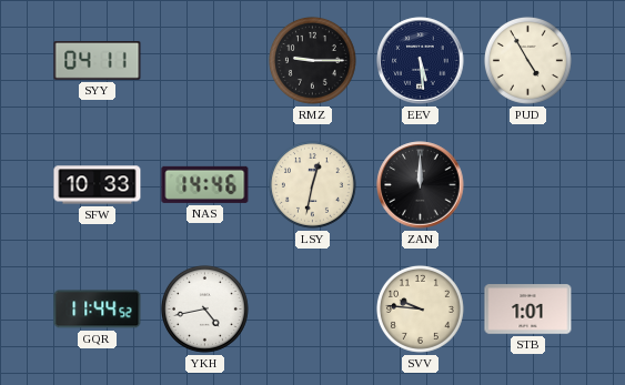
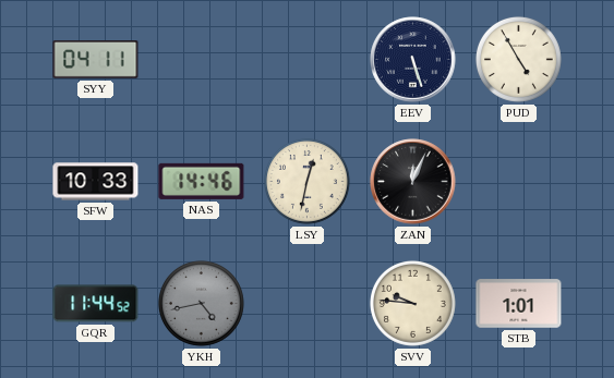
RMZ: 9:15 -> none (312, 60)
EEV: 5:29 -> 5:27 (413, 60)
ZAN: 12:00 -> 12:04 (413, 182)
YKH dial: white -> grey (201, 303)
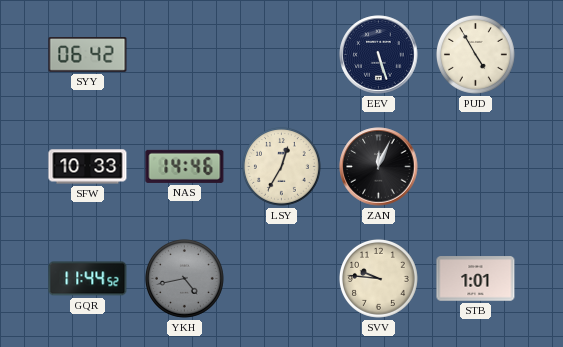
SYY: 04:11 -> 06:42 (88, 55)
LSY: 12:32 -> 12:35 (281, 166)
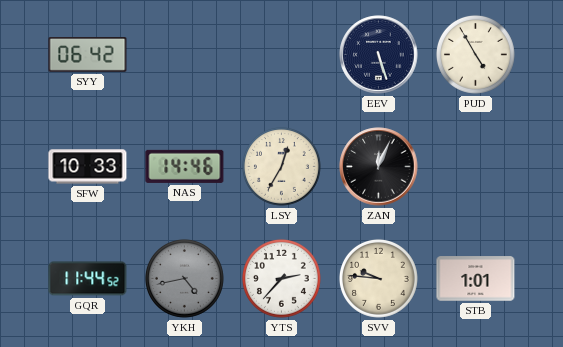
YTS: none -> 2:37 (281, 278)
